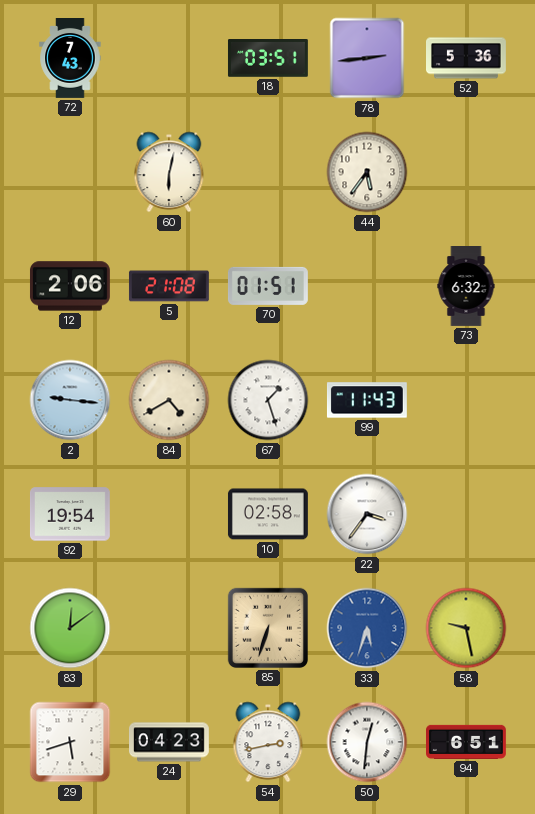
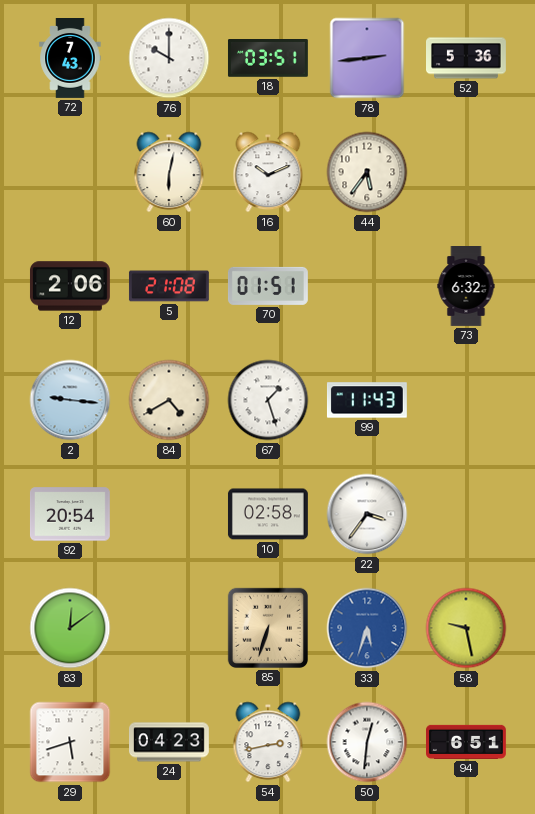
76: none -> 10:00 (169, 58)
16: none -> 10:11 (268, 172)
92: 19:54 -> 20:54 (70, 514)
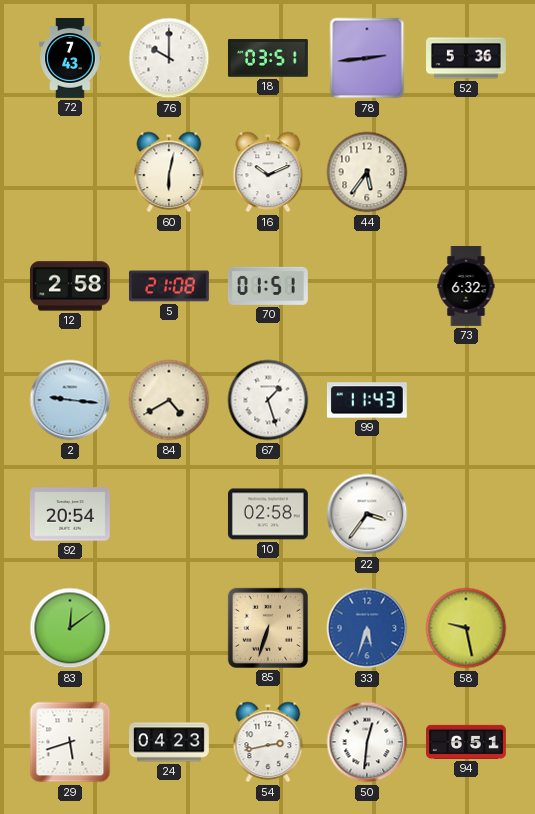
12: 2:06 -> 2:58 (70, 286)
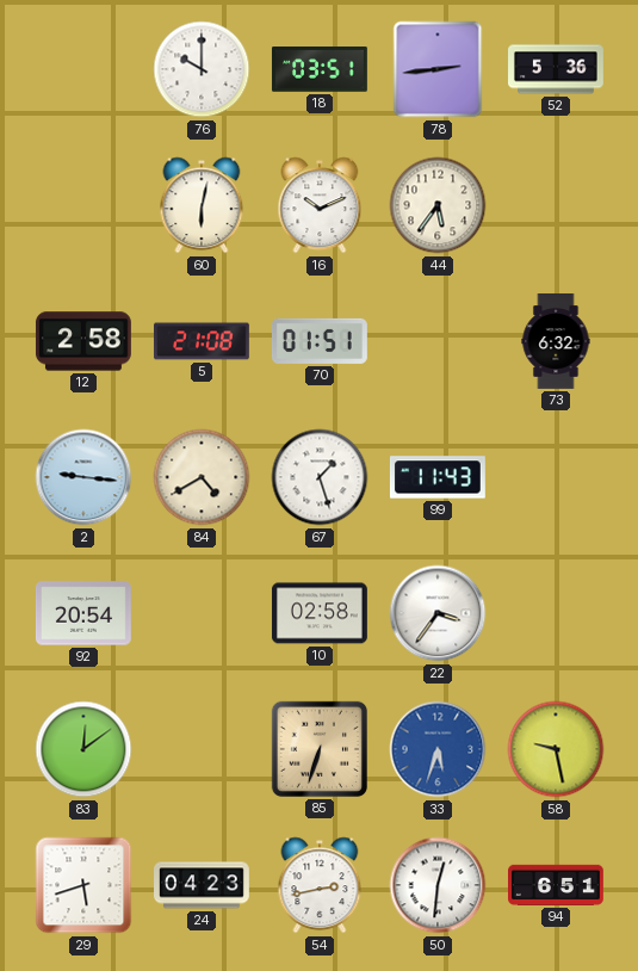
72: 7:43 -> none (70, 59)
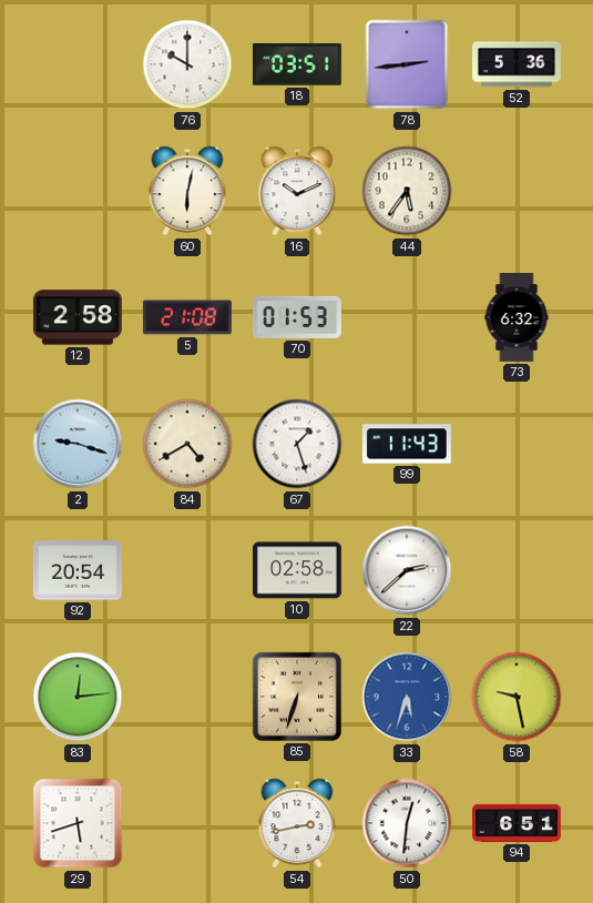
70: 01:51 -> 01:53 (297, 317)
2: 9:16 -> 9:18 (78, 444)
22: 3:36 -> 2:38 (407, 570)
83: 12:09 -> 12:14 (78, 697)
24: 04:23 -> none (203, 885)
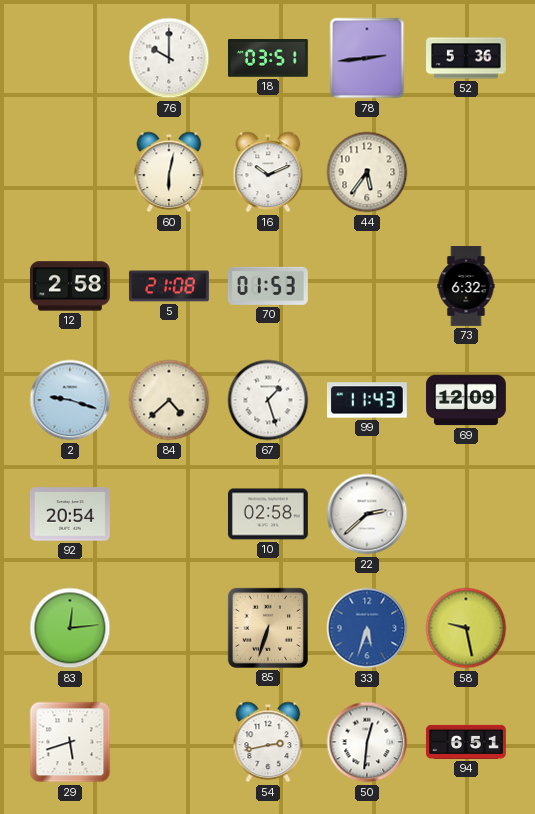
84: 4:40 -> 4:38 (169, 400)
69: none -> 12:09 (467, 400)
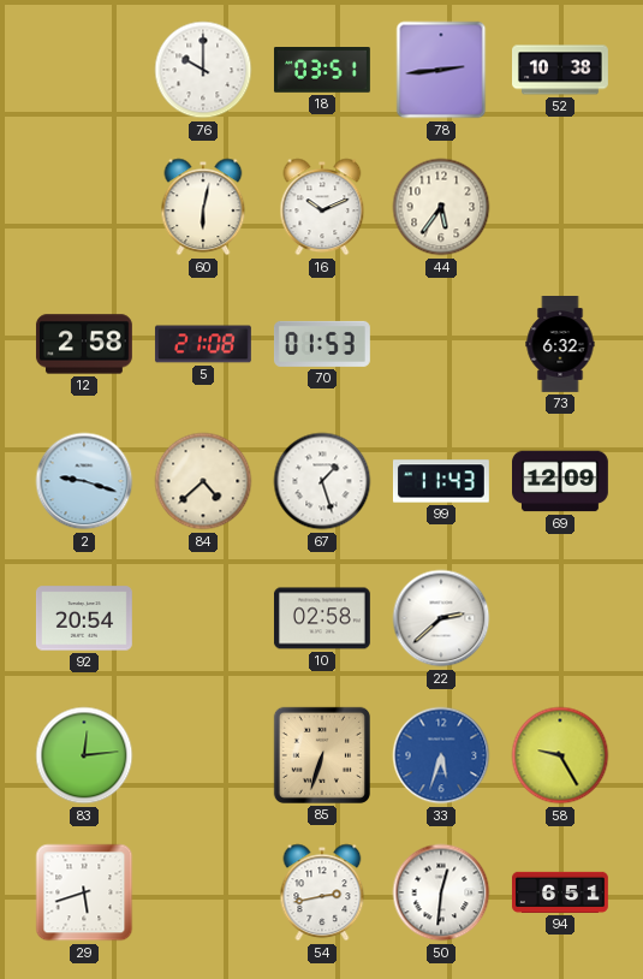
52: 5:36 -> 10:38 (561, 70)
58: 9:28 -> 9:25 (560, 755)
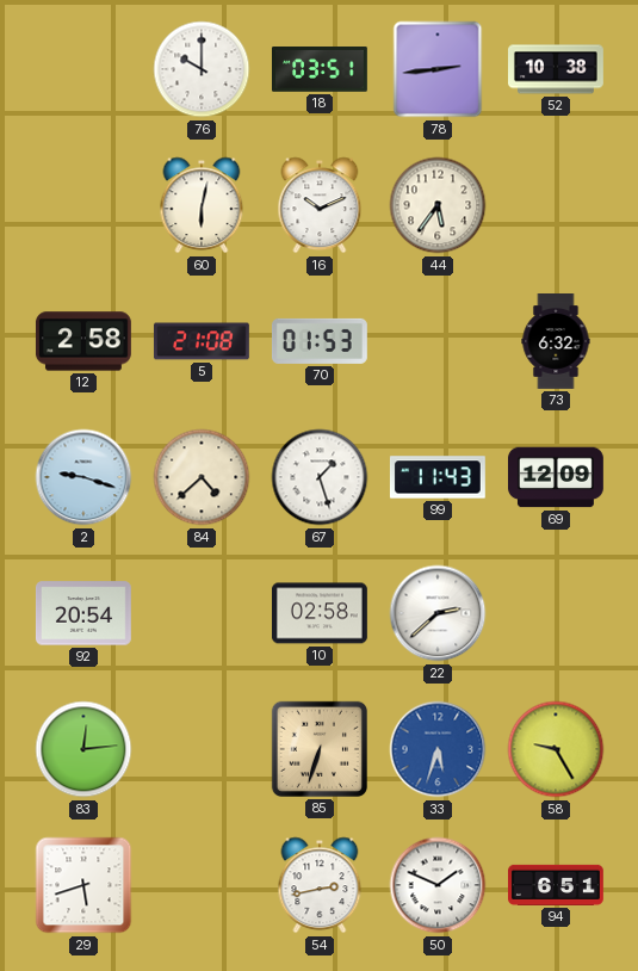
50: 12:31 -> 1:49 (438, 885)
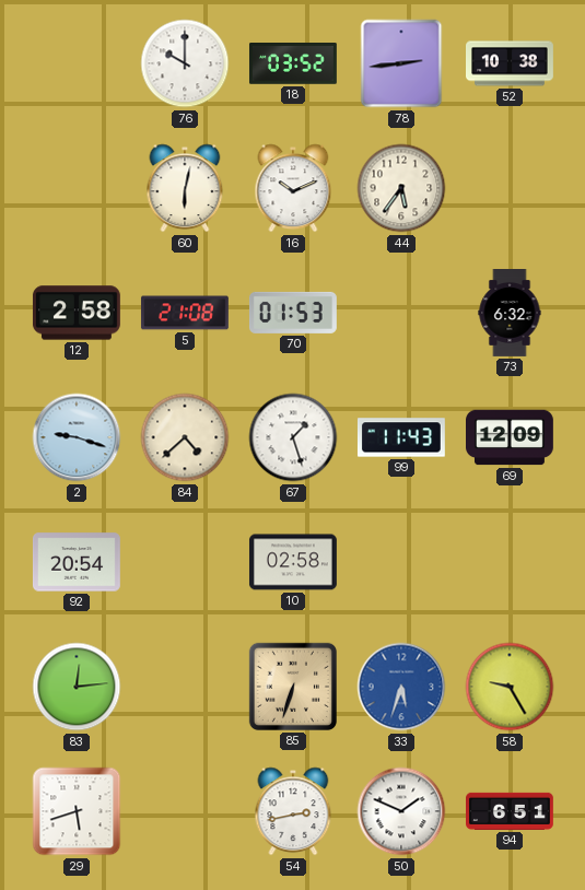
18: 03:51 -> 03:52 (293, 63)
22: 2:38 -> none (438, 613)
